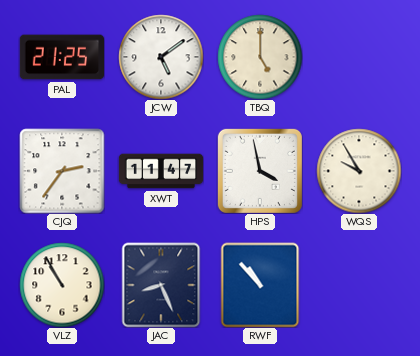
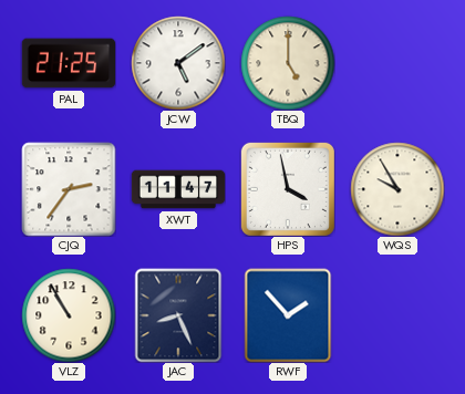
RWF: 10:53 -> 1:53 (288, 315)
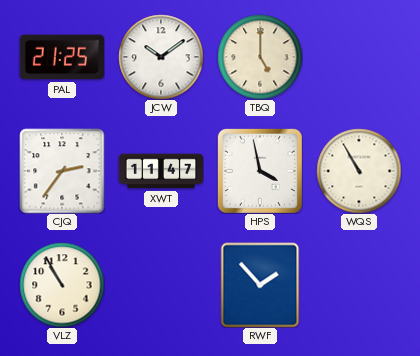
JCW: 5:09 -> 10:09 (161, 57)
WQS: 9:55 -> 10:55 (359, 171)
JAC: 8:26 -> none (178, 315)
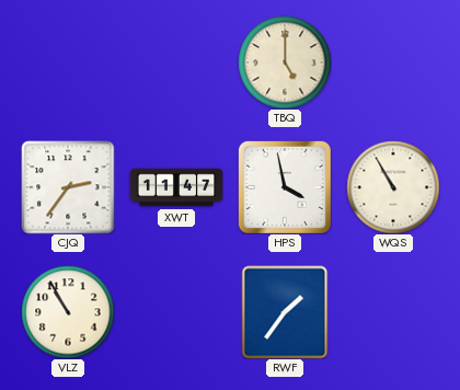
PAL: 21:25 -> none (61, 57)
JCW: 10:09 -> none (161, 57)
RWF: 1:53 -> 1:36 (285, 312)
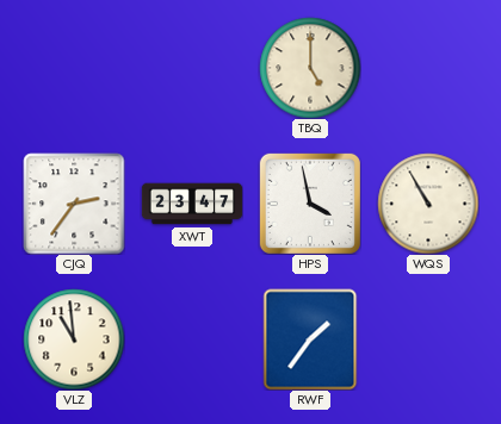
XWT: 11:47 -> 23:47 (192, 204)
VLZ: 10:55 -> 10:59 (74, 339)
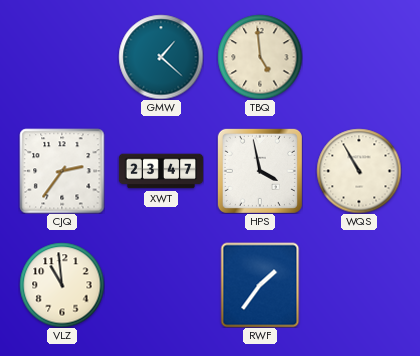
GMW: none -> 1:22 (161, 57)
TBQ: 5:00 -> 4:59 (260, 57)
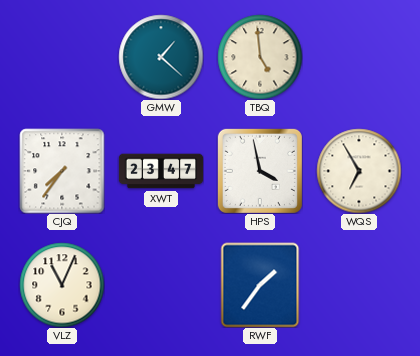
CJQ: 2:36 -> 7:36 (62, 171)
WQS: 10:55 -> 6:55 (359, 171)
VLZ: 10:59 -> 11:04 (62, 285)
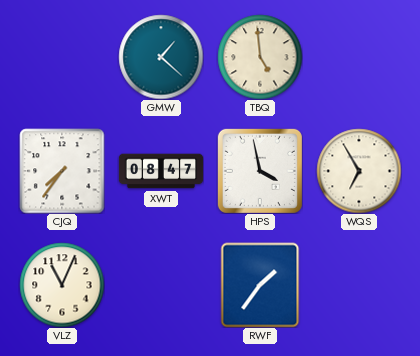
XWT: 23:47 -> 08:47 (161, 171)
